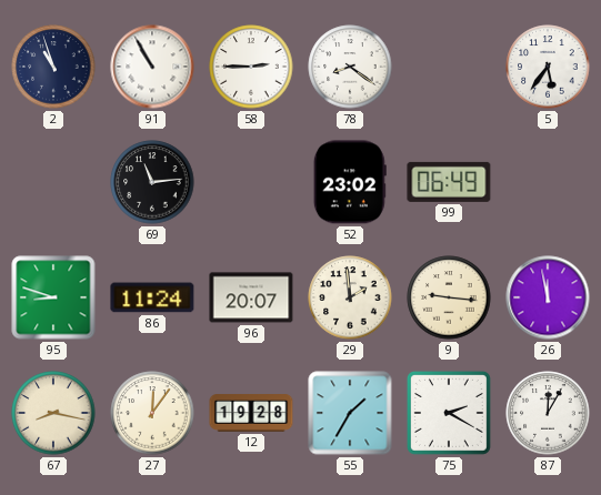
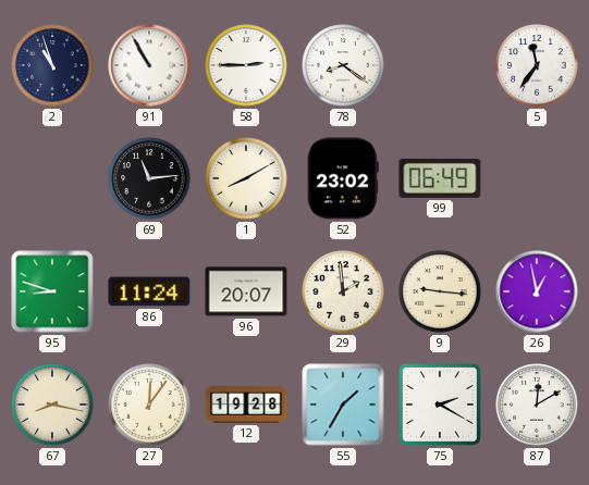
5: 5:36 -> 11:36 (537, 65)
1: none -> 8:10 (246, 178)
26: 11:58 -> 12:58 (537, 291)
87: 12:05 -> 12:10 (537, 405)
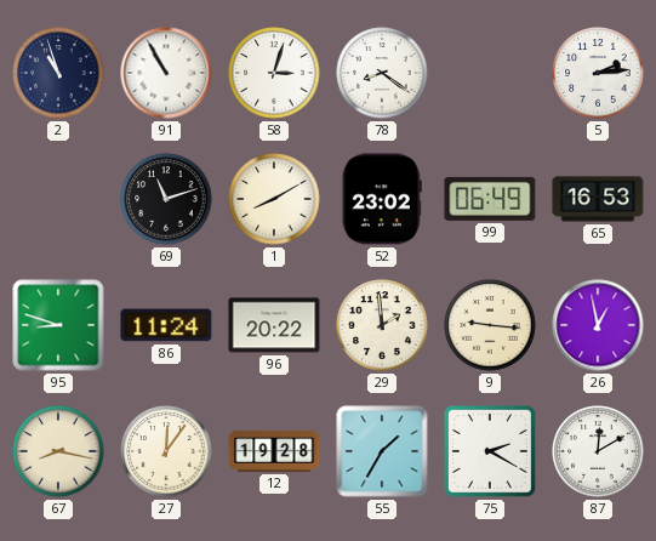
58: 2:45 -> 3:03 (274, 73)
5: 11:36 -> 2:14 (598, 73)
69: 11:14 -> 11:12 (166, 199)
65: none -> 16:53 (598, 199)
96: 20:07 -> 20:22 (274, 325)
